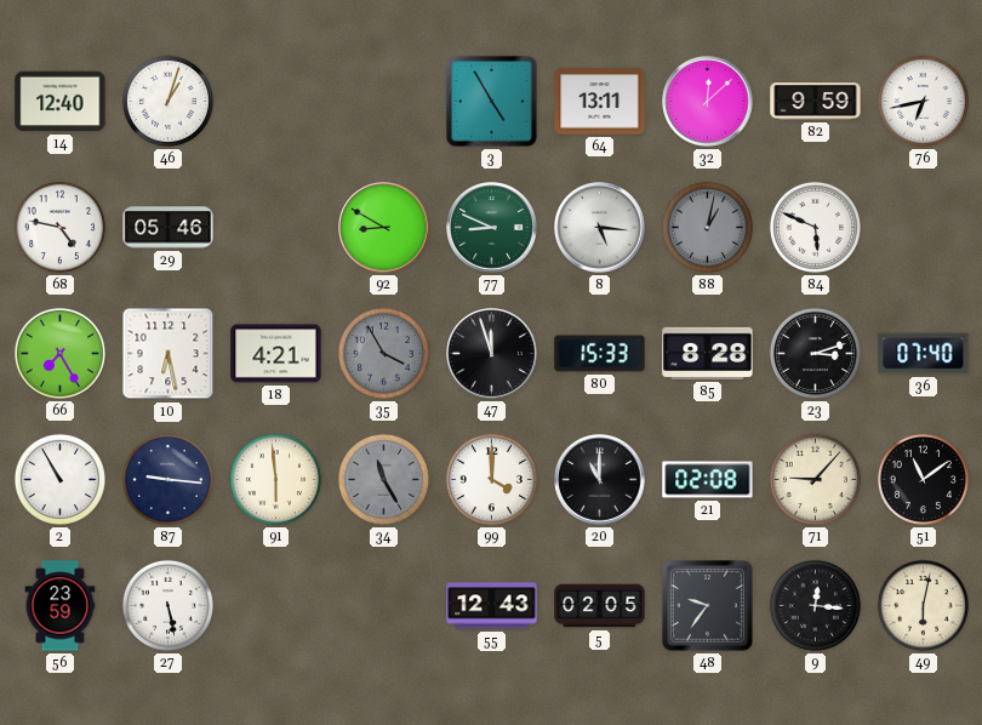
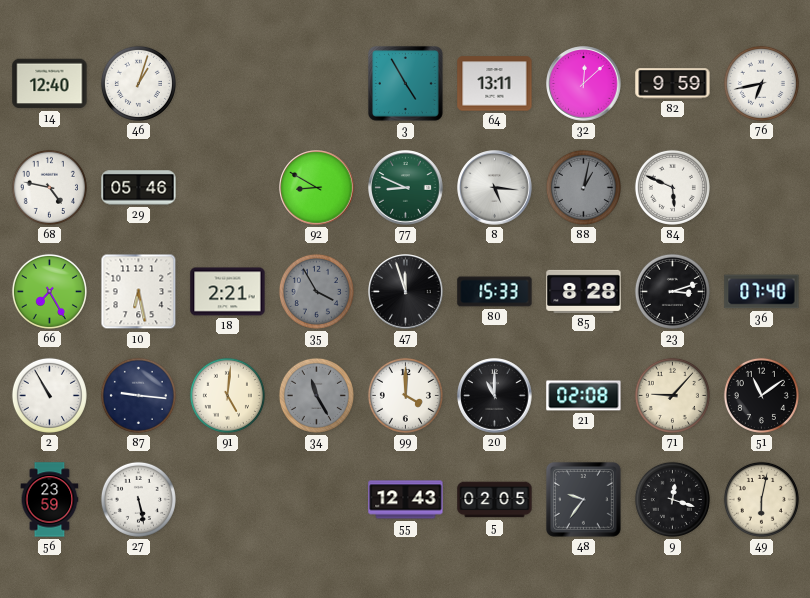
18: 4:21 -> 2:21 (228, 292)
91: 5:59 -> 5:01 (227, 395)
9: 12:16 -> 12:18 (672, 499)
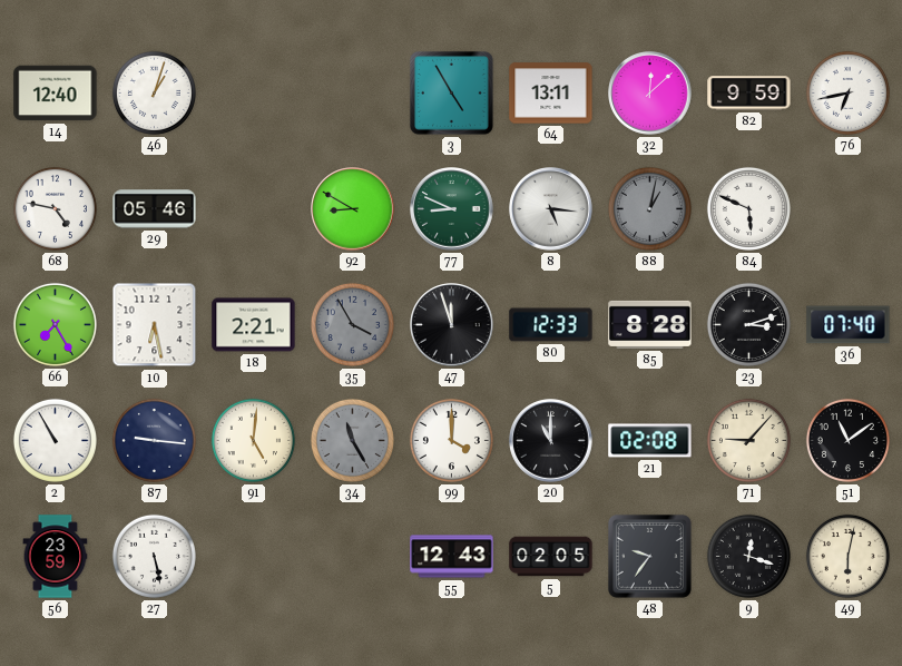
80: 15:33 -> 12:33 (551, 325)
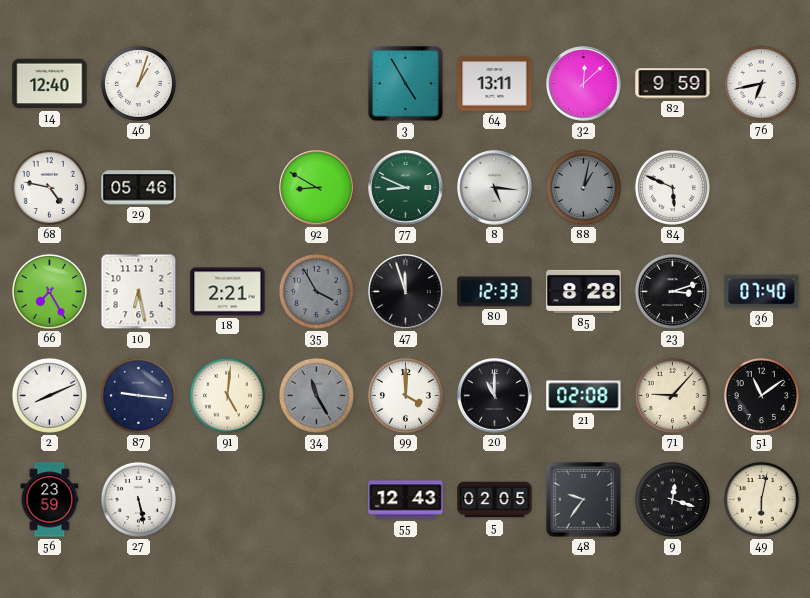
2: 10:55 -> 8:11 (49, 395)
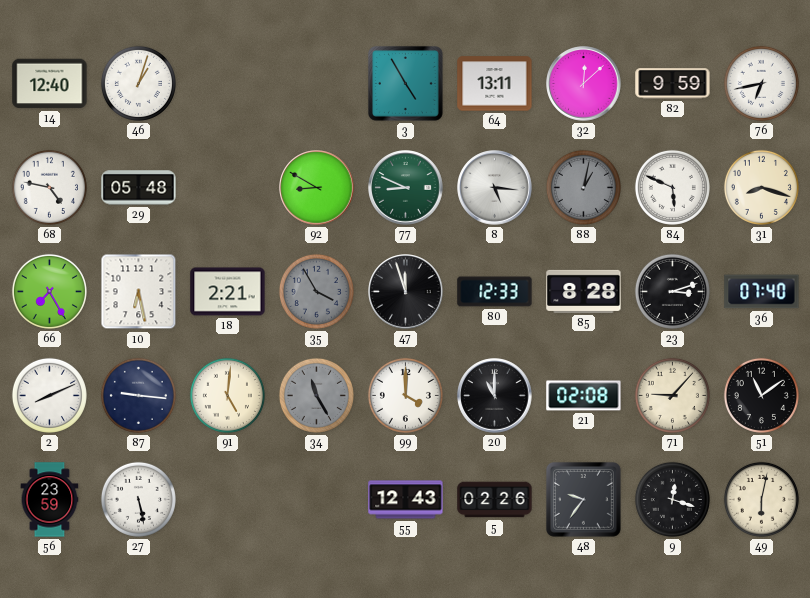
29: 05:46 -> 05:48 (139, 188)
31: none -> 8:18 (761, 187)
5: 02:05 -> 02:26 (495, 500)
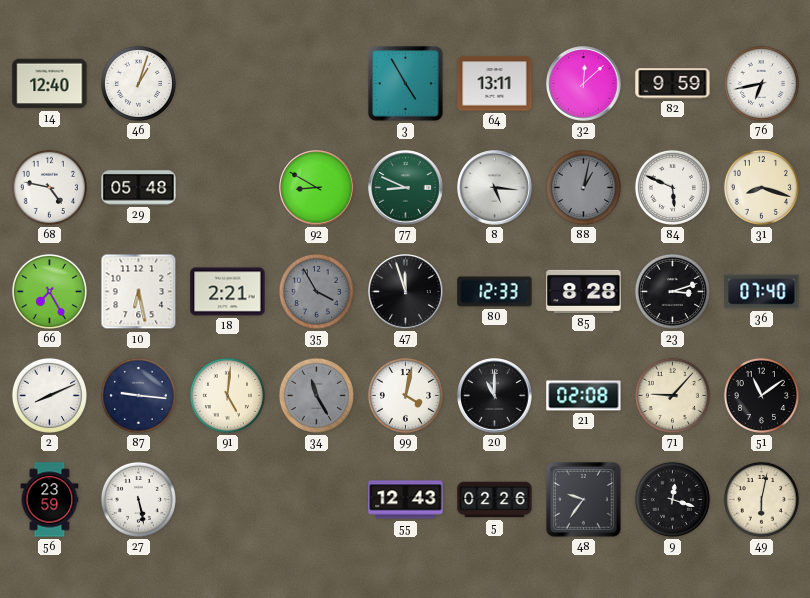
99: 4:00 -> 4:02 (405, 395)
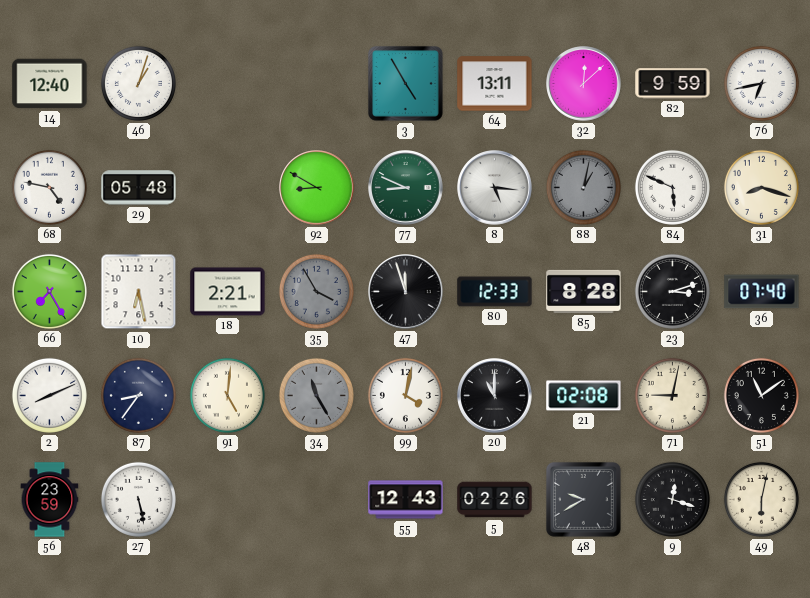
87: 9:16 -> 8:36 (138, 395)
71: 9:07 -> 9:02 (672, 395)
48: 9:36 -> 9:40 (583, 499)
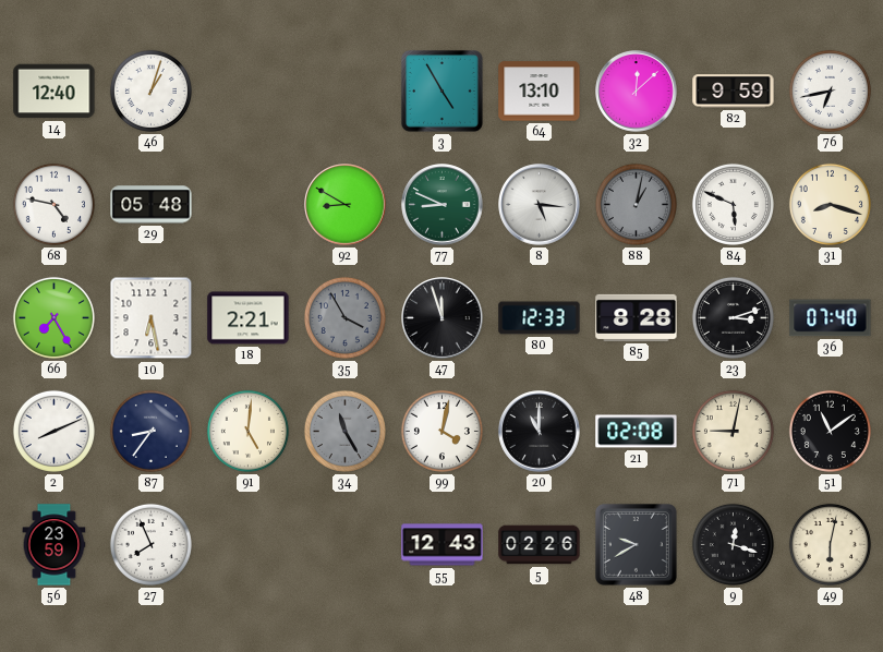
64: 13:11 -> 13:10 (540, 92)
27: 5:28 -> 7:56 (150, 544)
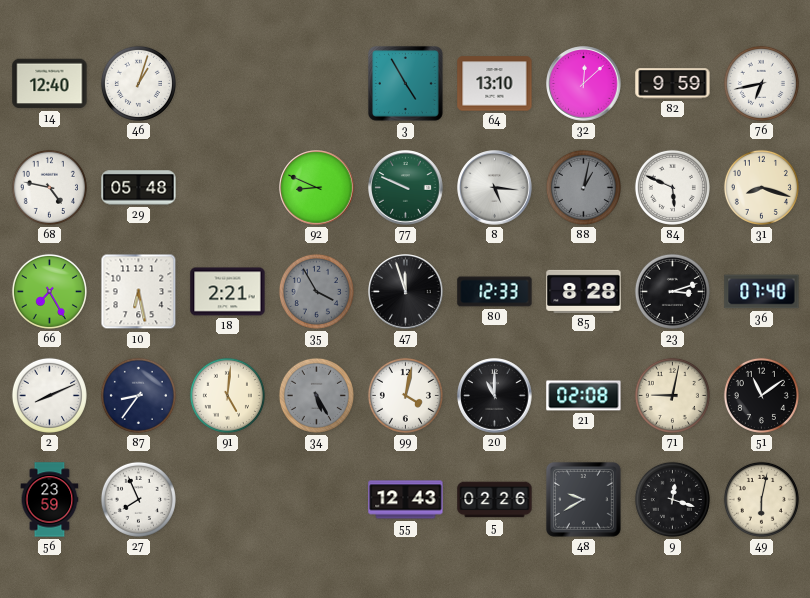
92: 8:50 -> 8:49 (317, 188)
77: 8:49 -> 9:49 (406, 188)
34: 11:25 -> 5:25 (316, 395)
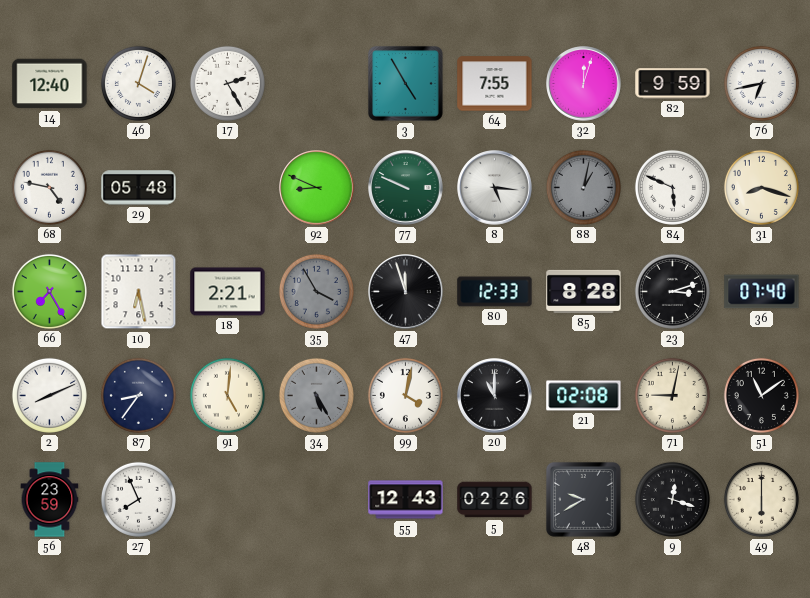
46: 1:03 -> 4:03 (138, 83)
17: none -> 2:25 (227, 83)
64: 13:10 -> 7:55 (495, 84)
32: 12:08 -> 12:03 (584, 84)
49: 6:02 -> 6:00 (761, 499)
